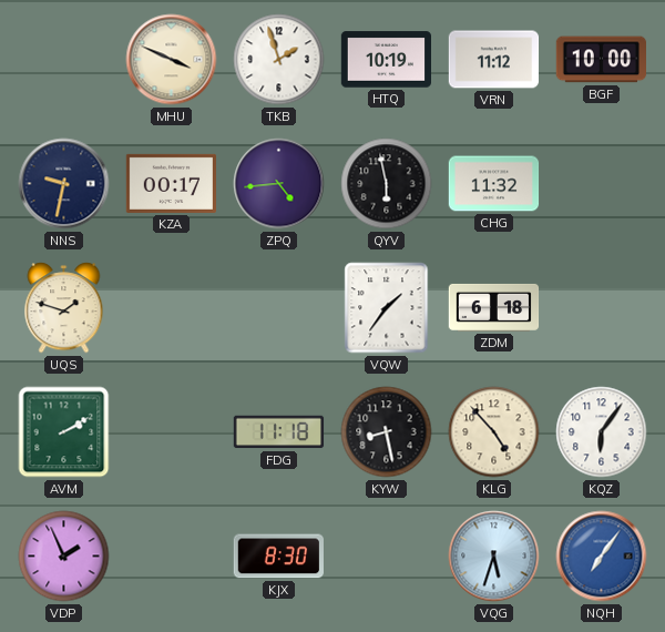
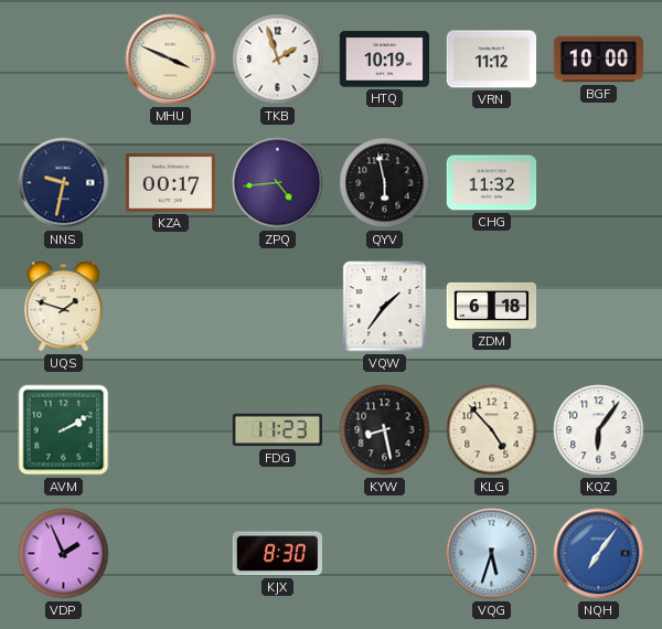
FDG: 11:18 -> 11:23 (278, 430)
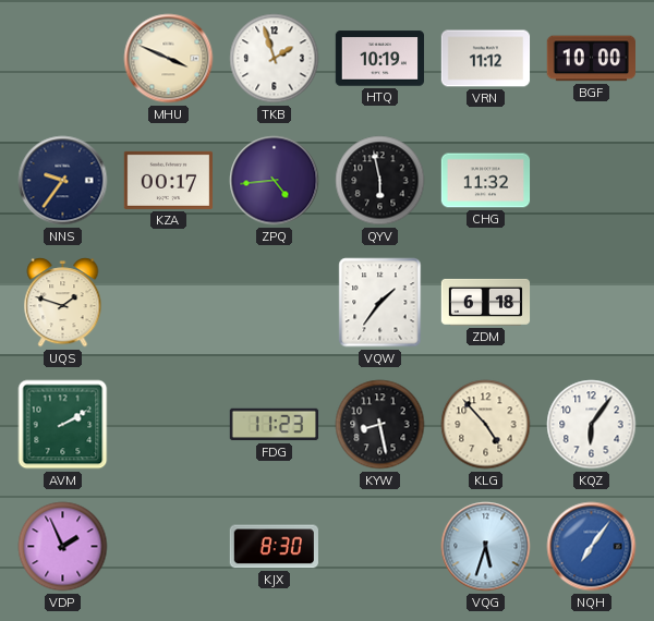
NNS: 9:32 -> 9:36 (63, 181)
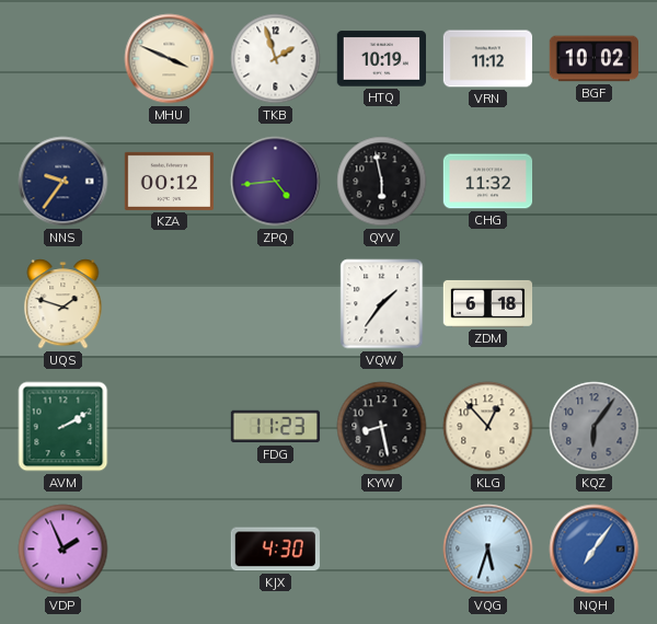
BGF: 10:00 -> 10:02 (593, 59)
KZA: 00:17 -> 00:12 (170, 181)
KLG: 4:53 -> 12:53 (488, 427)
KQZ dial: white -> grey (595, 427)
KJX: 8:30 -> 4:30 (275, 550)
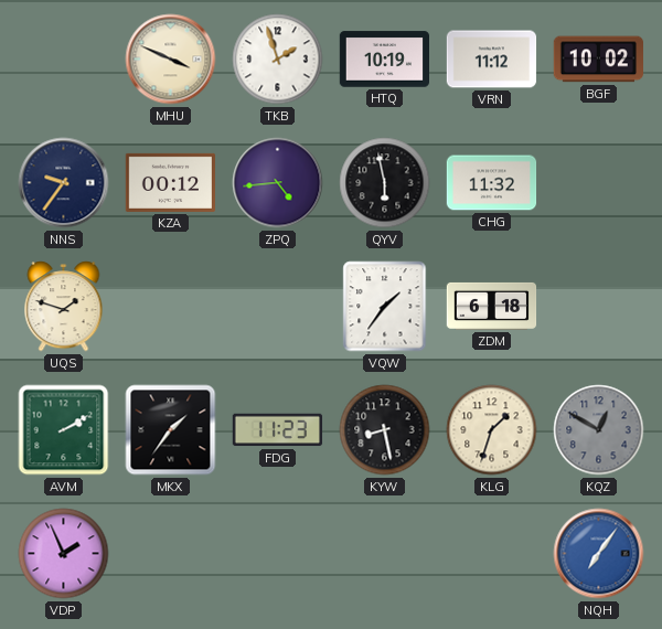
MKX: none -> 1:36 (171, 430)
KLG: 12:53 -> 1:33 (492, 430)
KQZ: 6:06 -> 12:50 (599, 430)
KJX: 4:30 -> none (275, 550)
VQG: 5:33 -> none (488, 550)
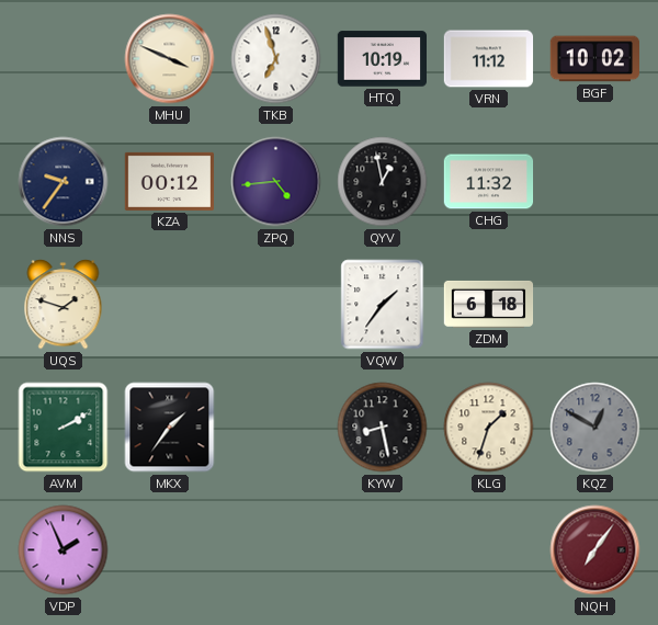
TKB: 1:57 -> 6:57 (276, 59)
QYV: 5:58 -> 12:58 (383, 182)
FDG: 11:23 -> none (278, 430)
NQH dial: blue -> burgundy (595, 550)
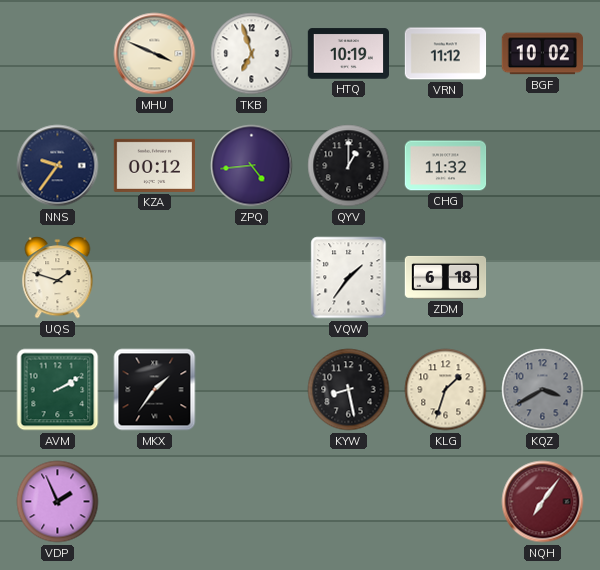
QYV: 12:58 -> 1:00 (349, 166)
KQZ: 12:50 -> 3:40 (543, 390)
